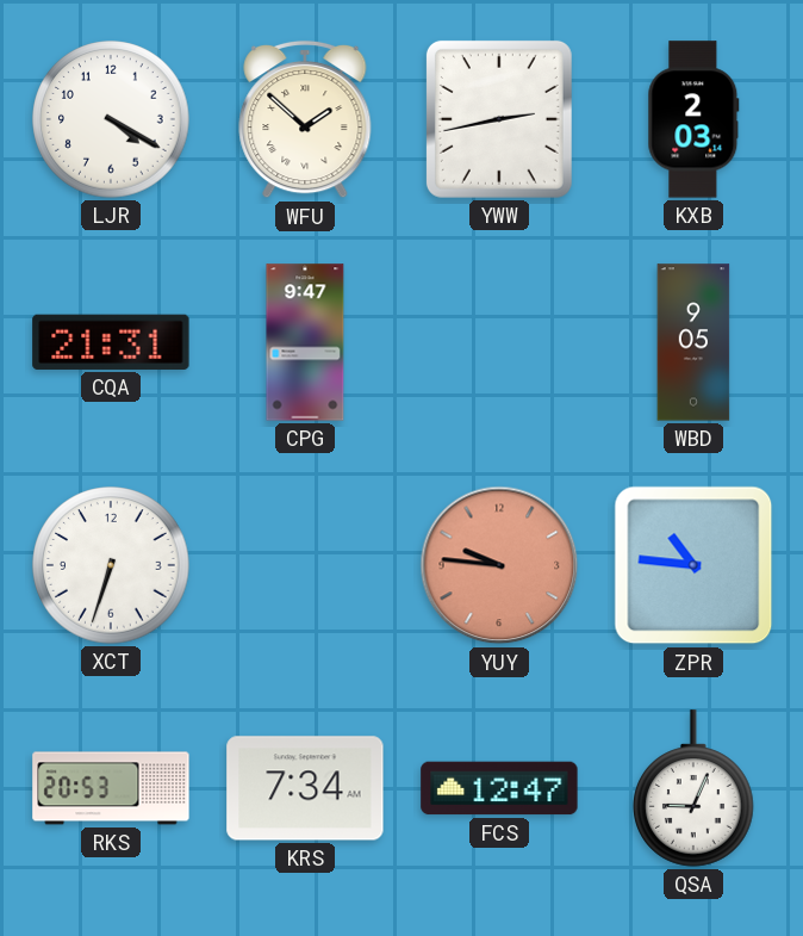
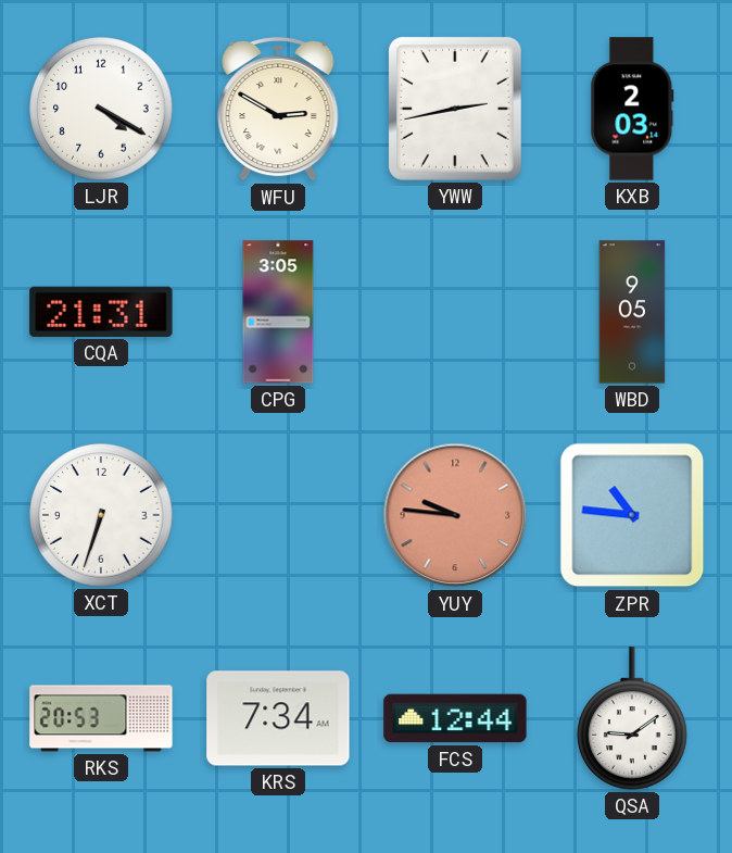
WFU: 1:52 -> 2:50 (278, 109)
CPG: 9:47 -> 3:05 (278, 312)
FCS: 12:47 -> 12:44 (455, 718)
QSA: 9:04 -> 9:09 (633, 718)
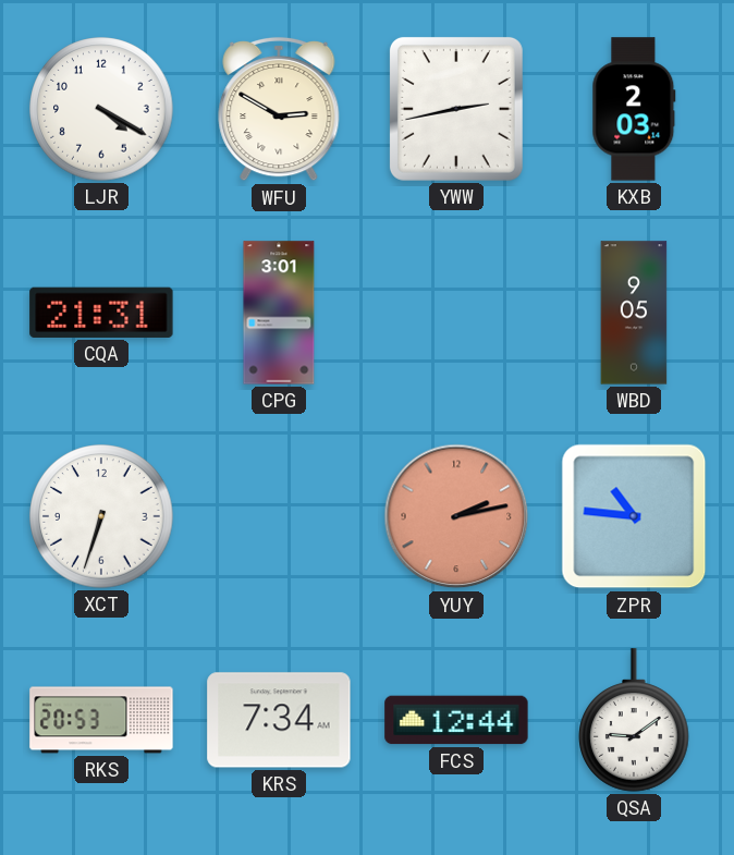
CPG: 3:05 -> 3:01 (279, 313)
YUY: 9:46 -> 2:13 (456, 516)
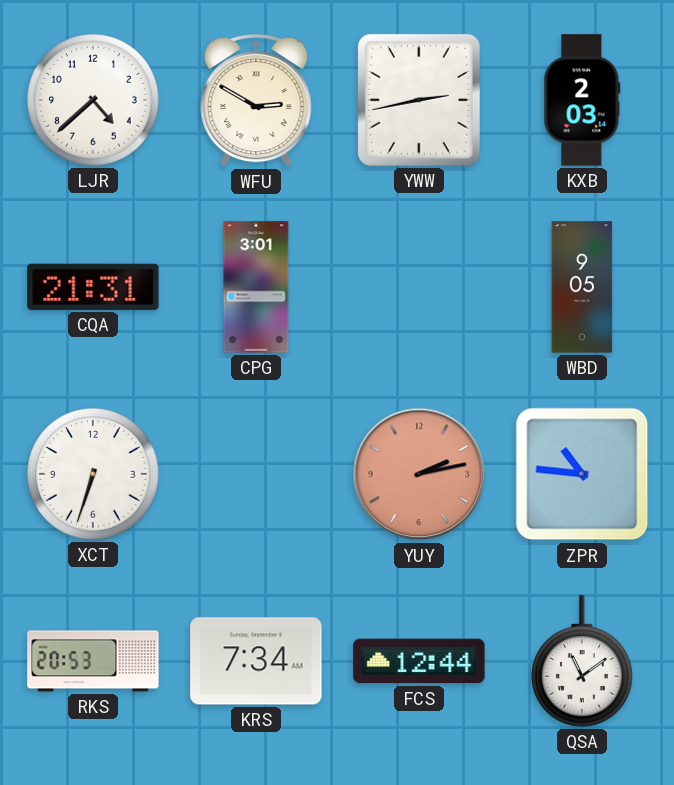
LJR: 4:20 -> 4:38 (93, 100)
QSA: 9:09 -> 11:09 (583, 661)
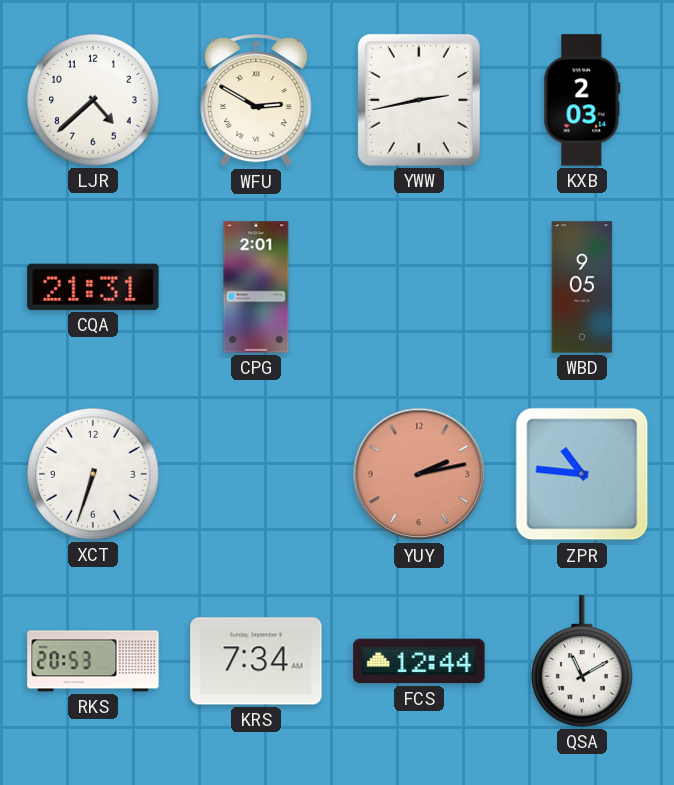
CPG: 3:01 -> 2:01 (256, 287)
QSA: 11:09 -> 11:10 (583, 661)
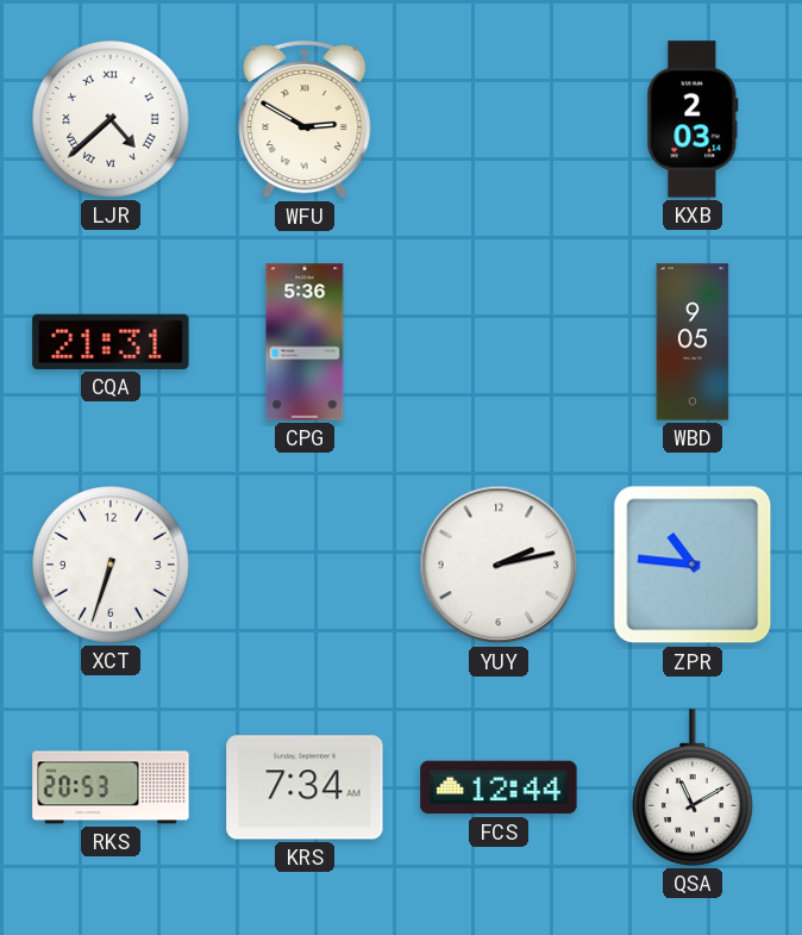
LJR numerals: Arabic -> Roman (111, 119)
YWW: 2:43 -> none (419, 100)
CPG: 2:01 -> 5:36 (305, 342)
YUY dial: salmon -> white (499, 565)
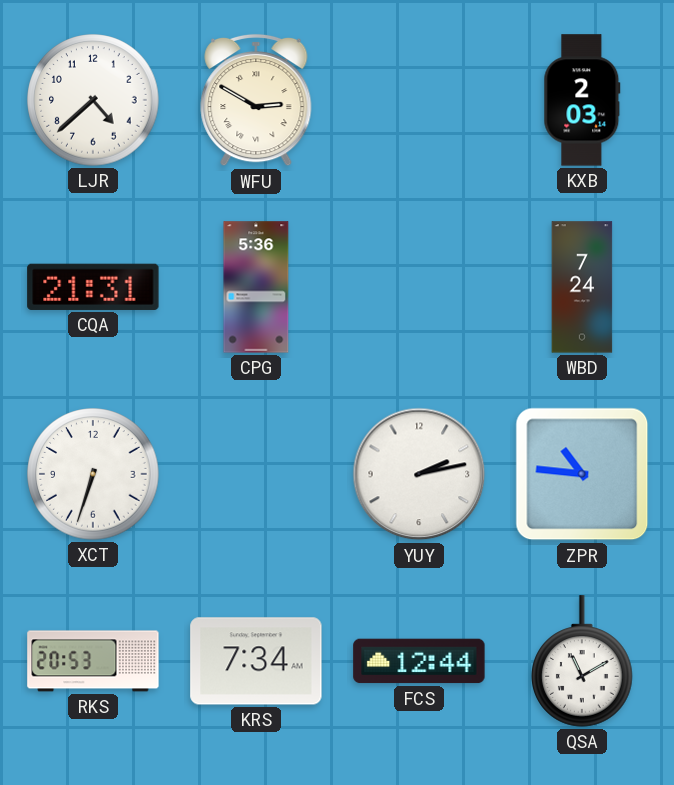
LJR numerals: Roman -> Arabic (93, 100)
WBD: 9:05 -> 7:24 (582, 287)
